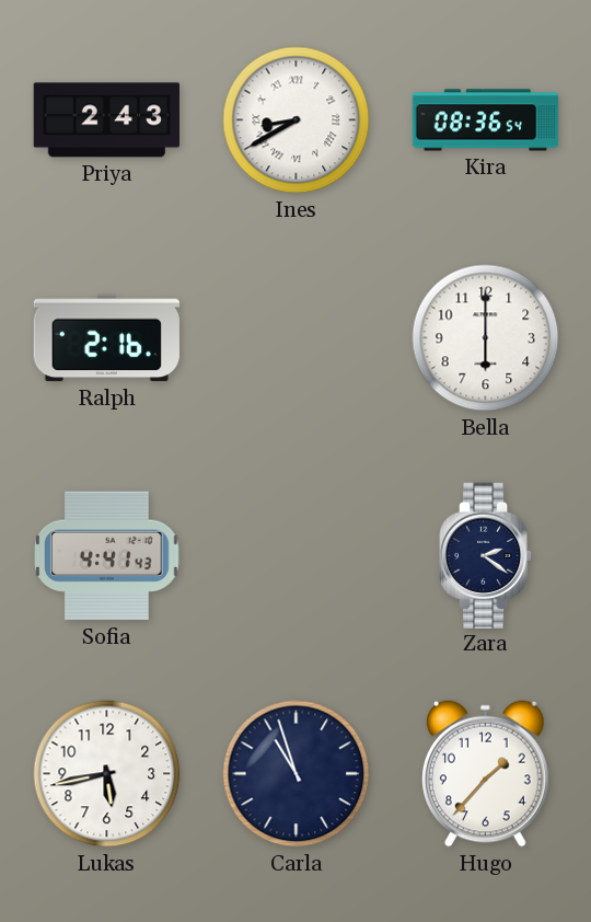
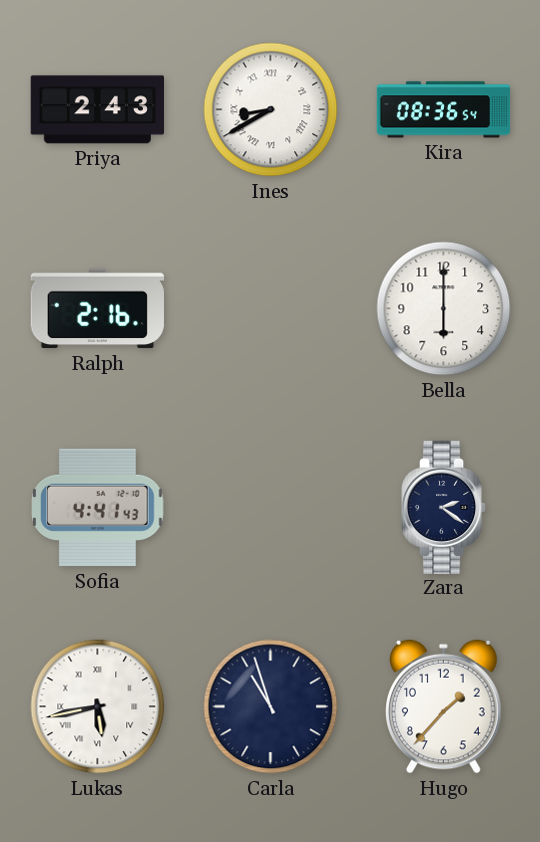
Lukas numerals: Arabic -> Roman (98, 707)
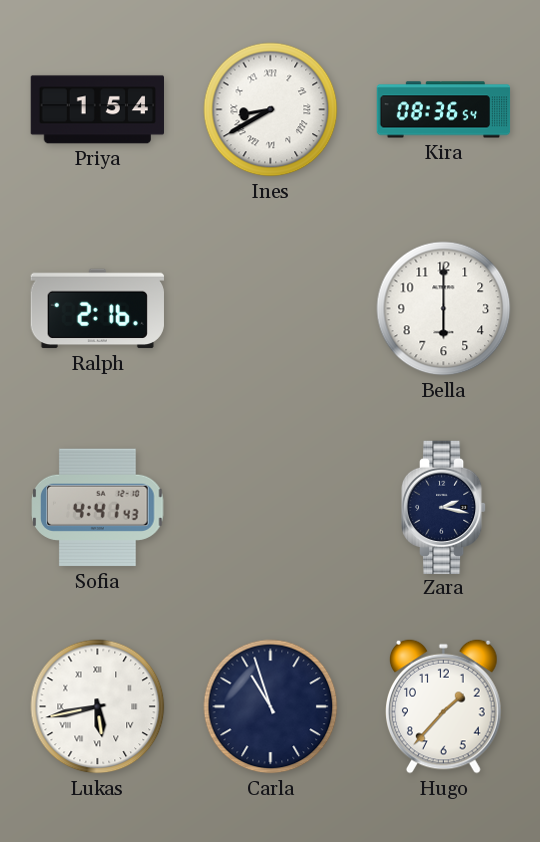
Priya: 2:43 -> 1:54 (97, 110)
Zara: 2:21 -> 2:17 (444, 507)
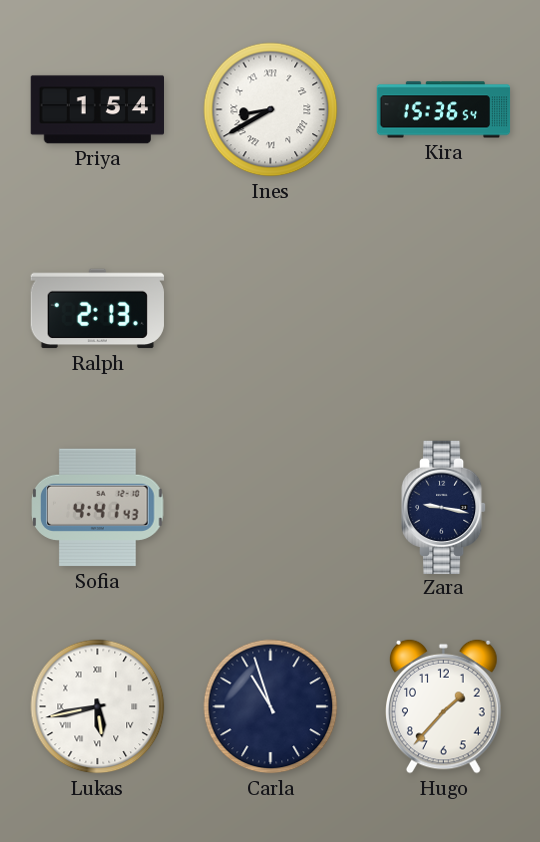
Kira: 08:36 -> 15:36 (444, 110)
Ralph: 2:16 -> 2:13 (97, 309)
Bella: 6:00 -> none (444, 309)
Zara: 2:17 -> 9:17 (444, 507)
